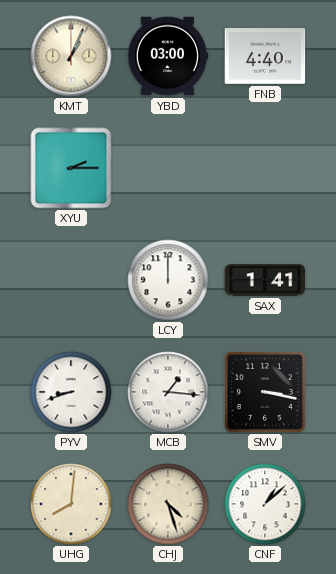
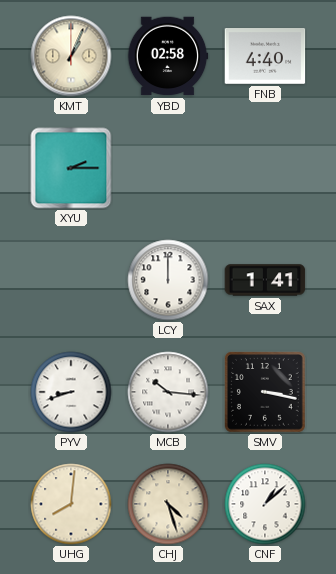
YBD: 03:00 -> 02:58 (168, 56)
MCB: 1:16 -> 10:16 (168, 392)
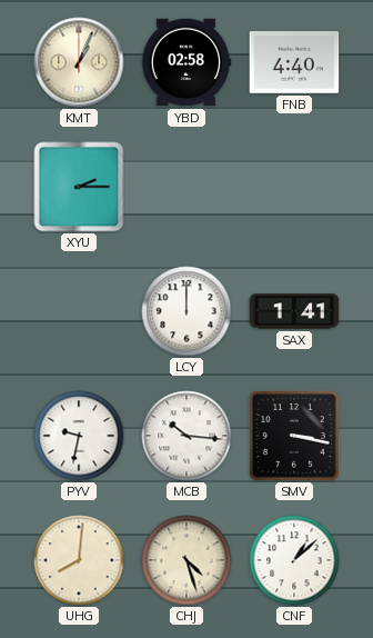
PYV: 8:42 -> 9:32 (79, 436)
